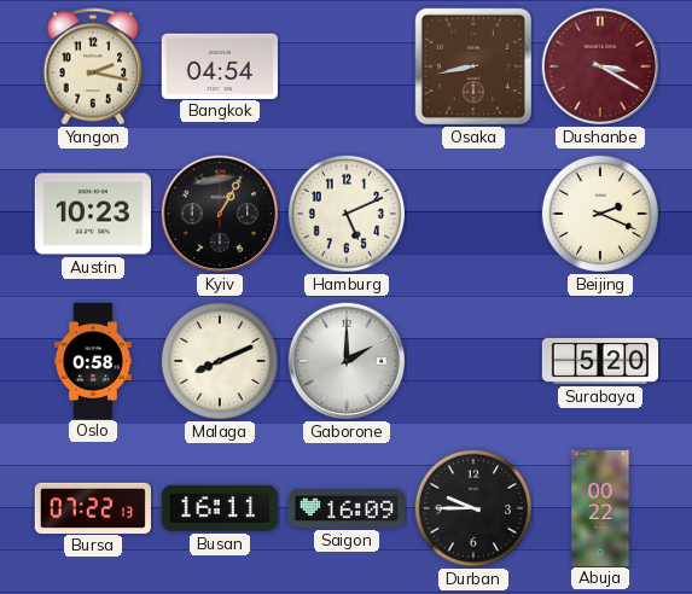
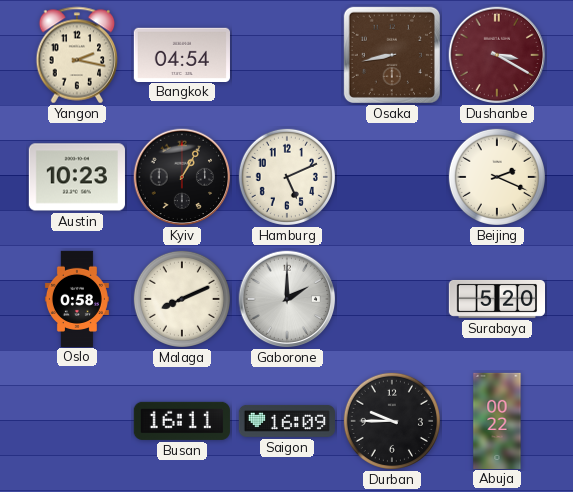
Bursa: 07:22 -> none (92, 507)
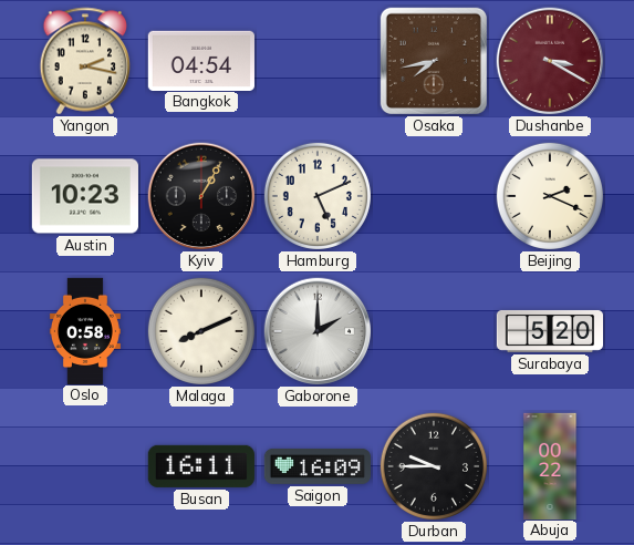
Osaka: 8:43 -> 7:43 (434, 61)
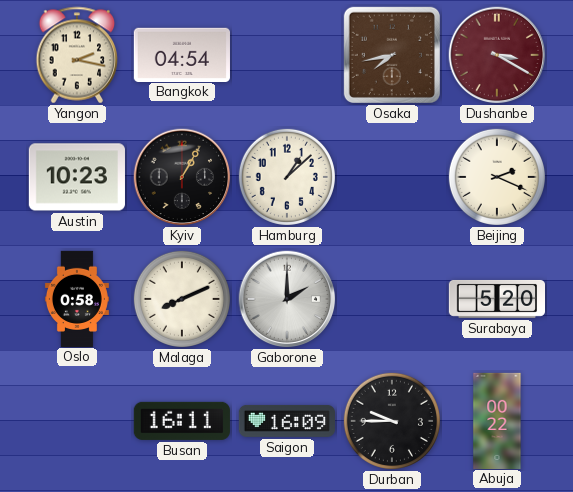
Hamburg: 5:11 -> 1:08 (287, 177)
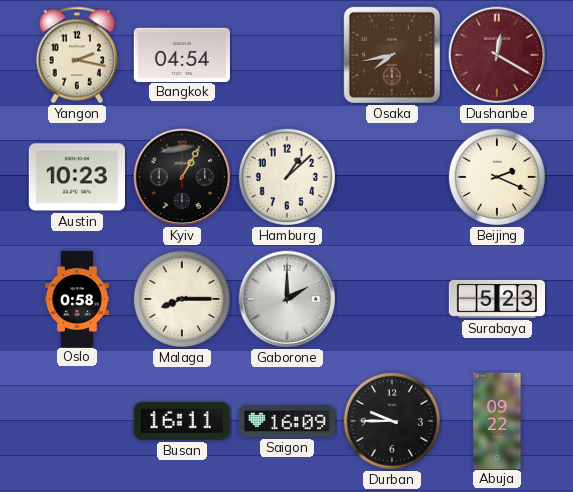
Dushanbe: 3:20 -> 12:20 (497, 55)
Malaga: 8:11 -> 8:15 (182, 299)
Surabaya: 5:20 -> 5:23 (496, 299)
Abuja: 00:22 -> 09:22 (497, 420)
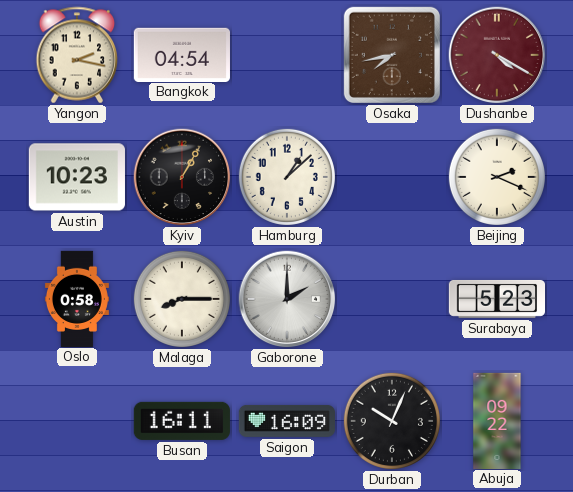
Dushanbe: 12:20 -> 4:20 (497, 55)
Durban: 9:45 -> 10:04 (392, 421)
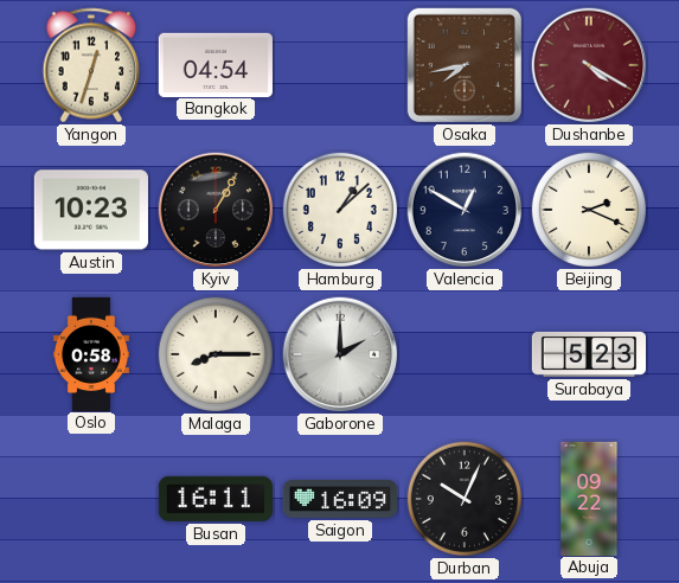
Yangon: 2:17 -> 12:33 (91, 65)
Valencia: none -> 12:50 (465, 210)
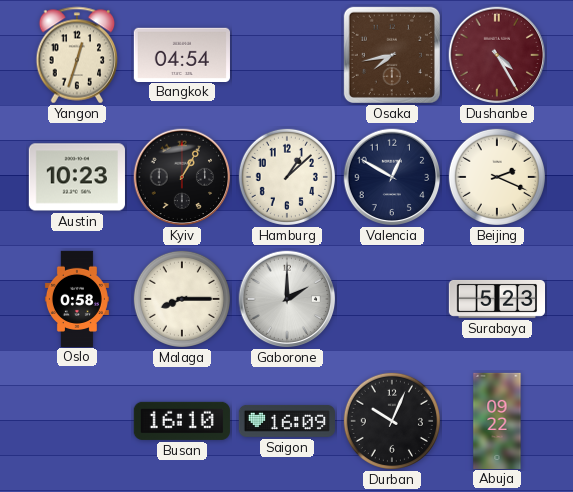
Dushanbe: 4:20 -> 4:25 (497, 55)
Busan: 16:11 -> 16:10 (182, 421)
